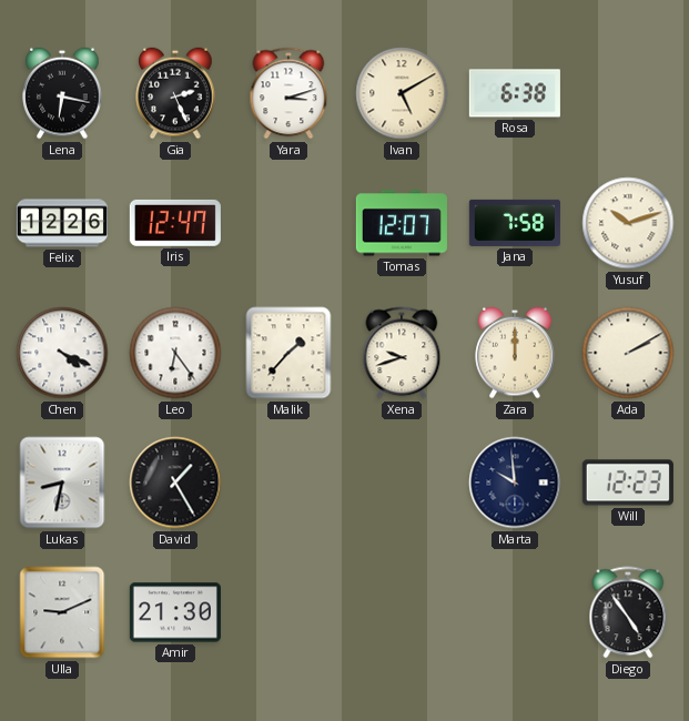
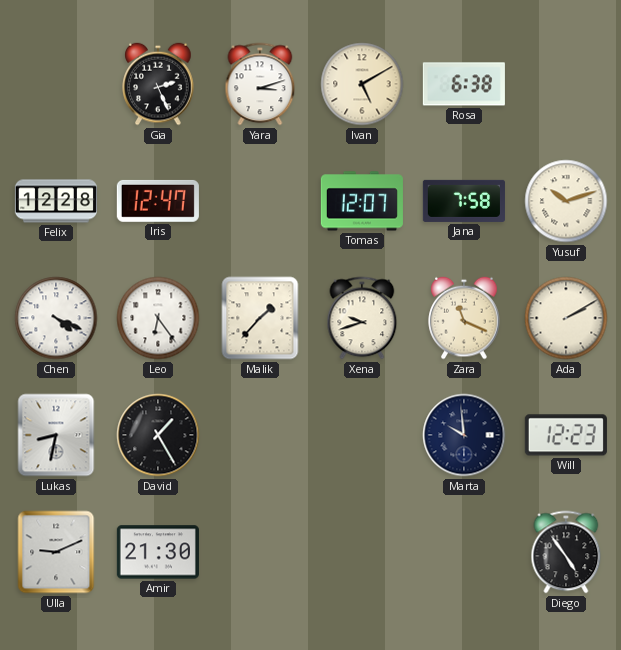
Lena: 6:17 -> none (62, 93)
Felix: 12:26 -> 12:28 (55, 201)
Zara: 12:00 -> 11:19 (464, 318)
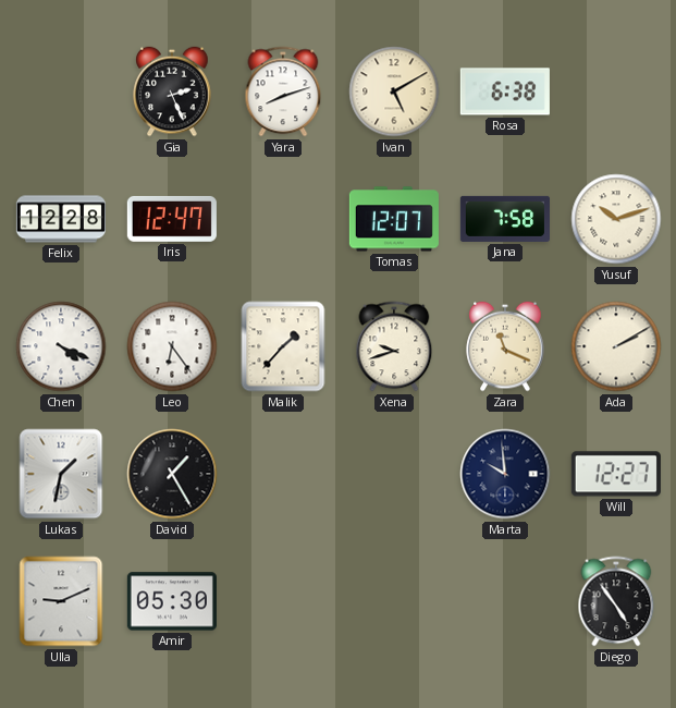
Yara: 3:12 -> 8:12 (283, 91)
Lukas: 8:32 -> 1:32 (61, 474)
Will: 12:23 -> 12:27 (616, 474)
Amir: 21:30 -> 05:30 (172, 601)
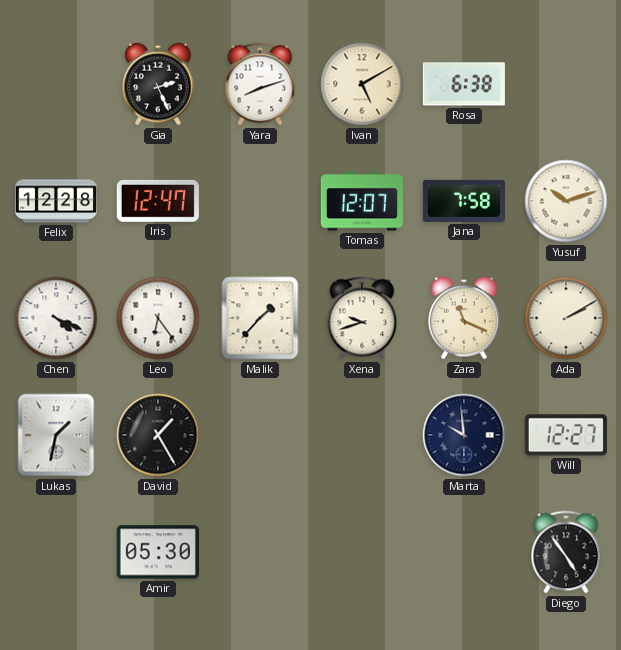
Ulla: 9:11 -> none (61, 601)
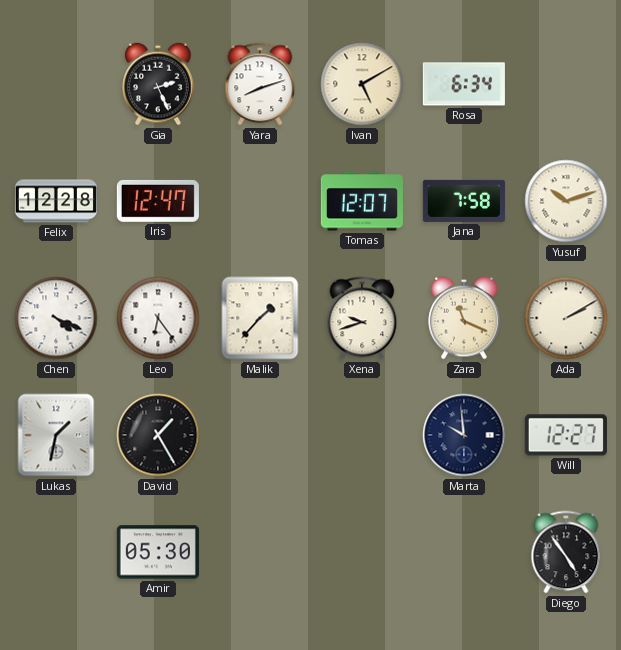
Rosa: 6:38 -> 6:34 (464, 84)
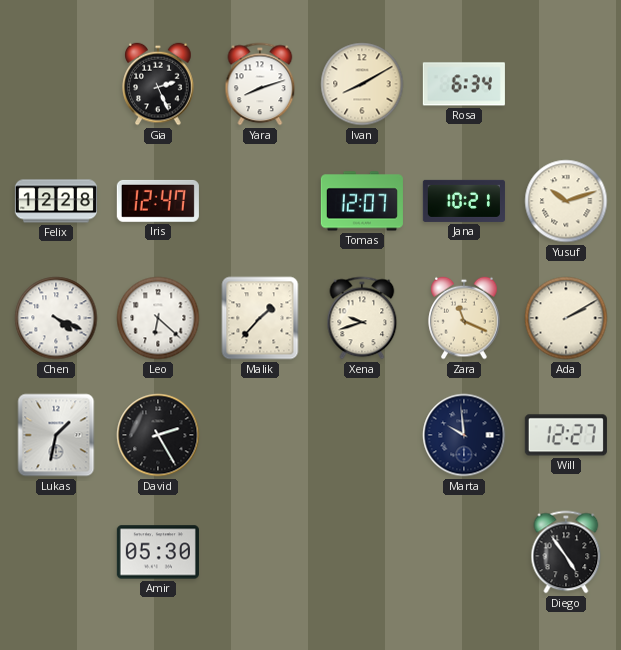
Ivan: 5:10 -> 8:10 (362, 84)
Jana: 7:58 -> 10:21 (464, 201)
Leo: 6:24 -> 6:22 (158, 318)
David: 1:25 -> 2:25 (158, 435)
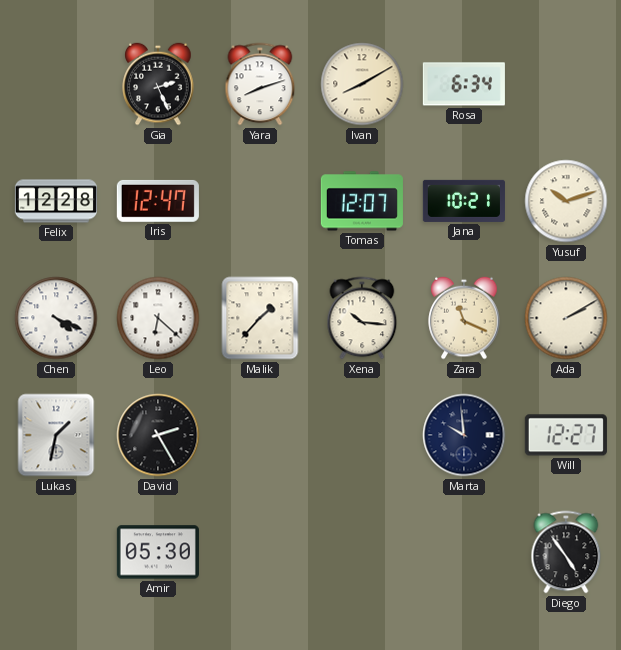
Xena: 9:42 -> 10:16 (362, 318)
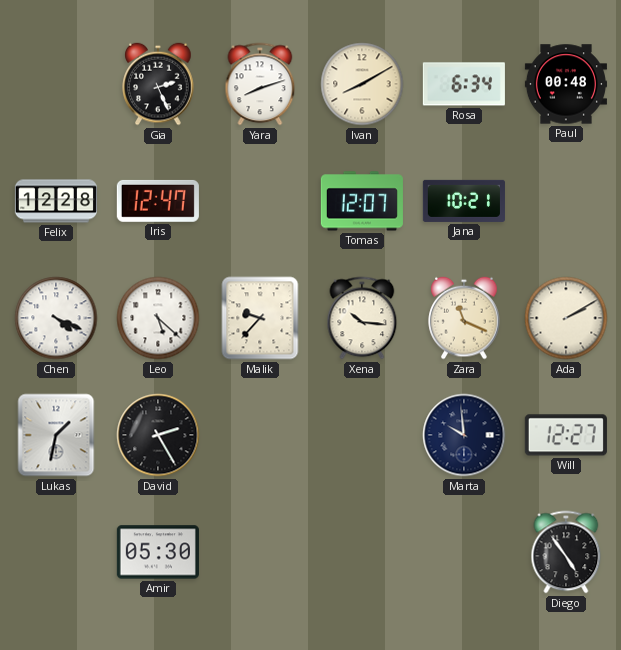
Paul: none -> 00:48 (566, 84)
Yusuf: 10:12 -> none (566, 201)
Leo: 6:22 -> 5:22 (158, 318)
Malik: 1:37 -> 9:37 (260, 318)
